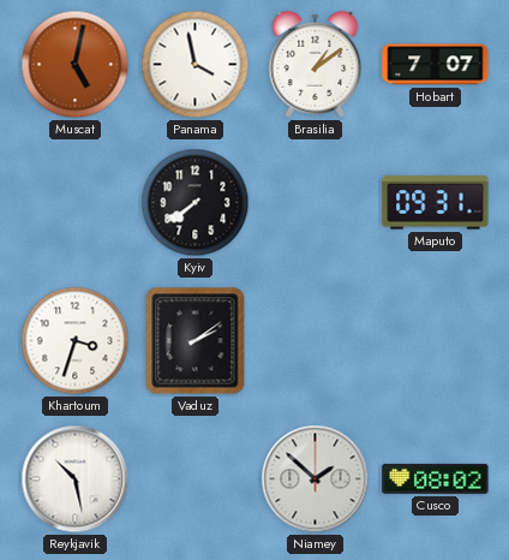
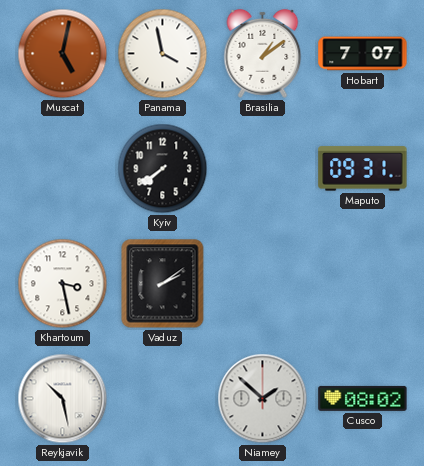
Khartoum: 3:33 -> 3:28 (63, 284)
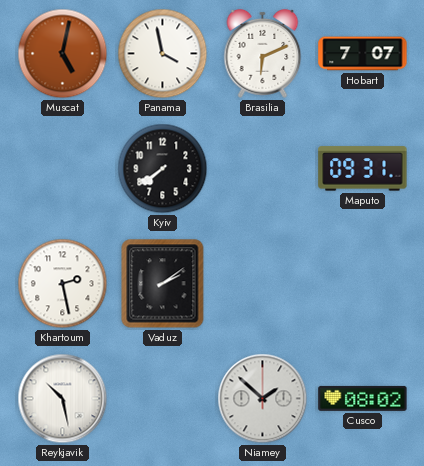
Brasilia: 1:09 -> 6:11 (263, 53)
Khartoum: 3:28 -> 2:28 (63, 284)
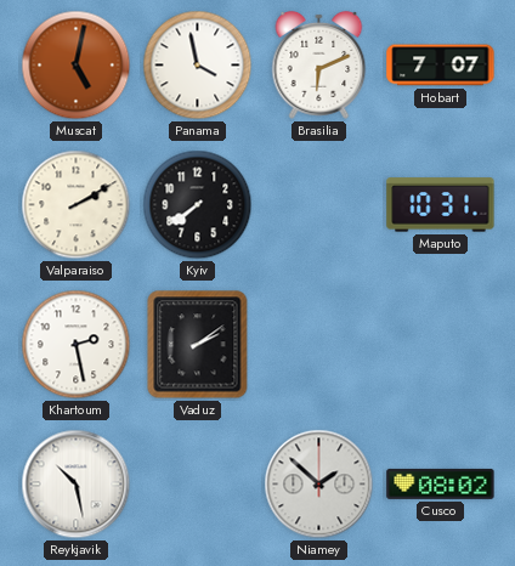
Valparaiso: none -> 2:10 (77, 205)
Maputo: 09:31 -> 10:31 (441, 205)
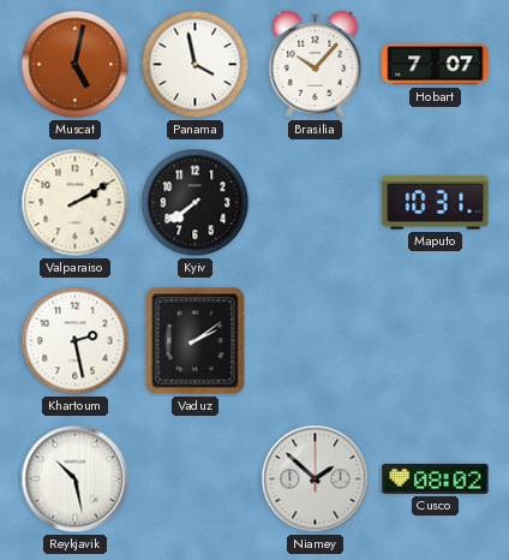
Brasilia: 6:11 -> 10:07 (316, 64)
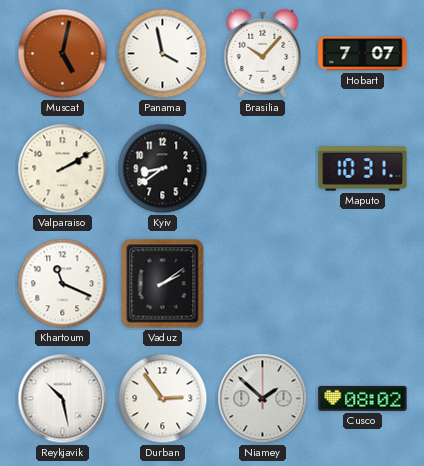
Kyiv: 7:39 -> 8:39 (163, 169)
Khartoum: 2:28 -> 11:19 (63, 284)
Durban: none -> 2:54 (163, 399)
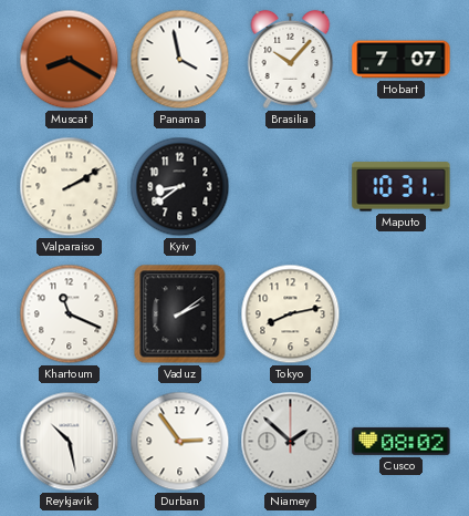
Muscat: 5:02 -> 8:20 (70, 60)
Tokyo: none -> 8:13 (291, 314)
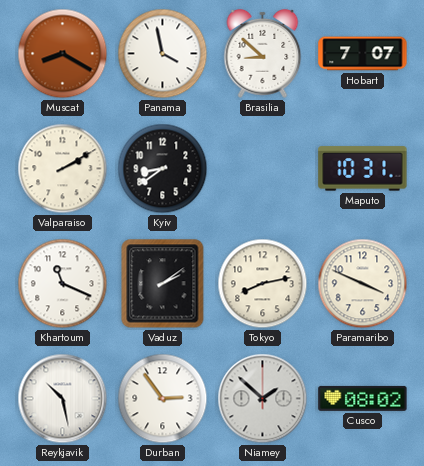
Brasilia: 10:07 -> 8:52 (263, 53)
Paramaribo: none -> 3:49 (363, 284)
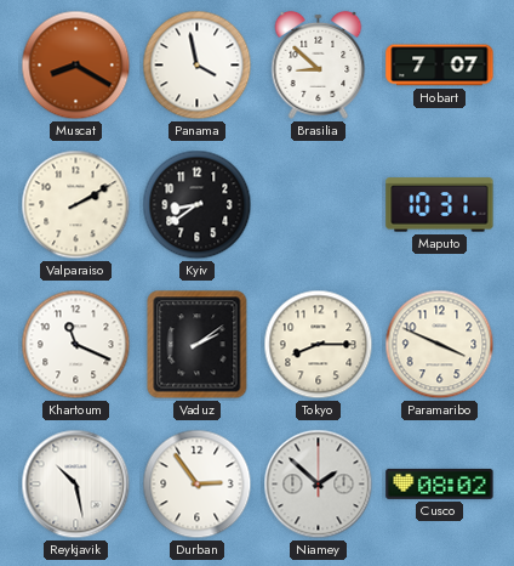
Tokyo: 8:13 -> 8:15 (319, 345)
